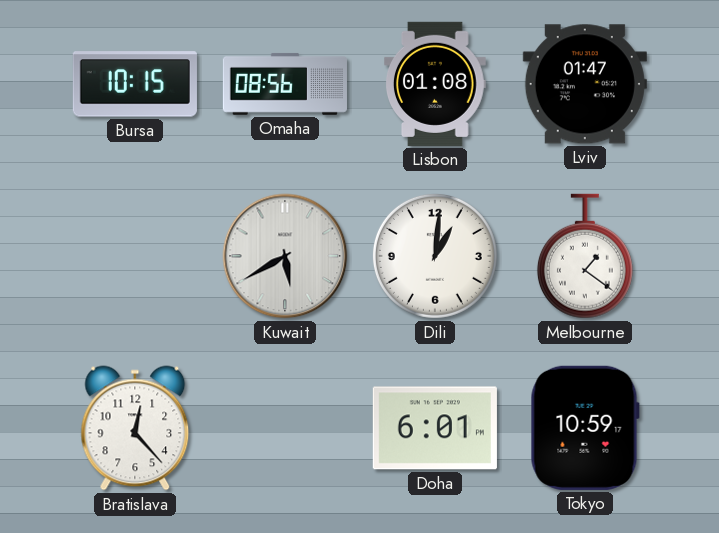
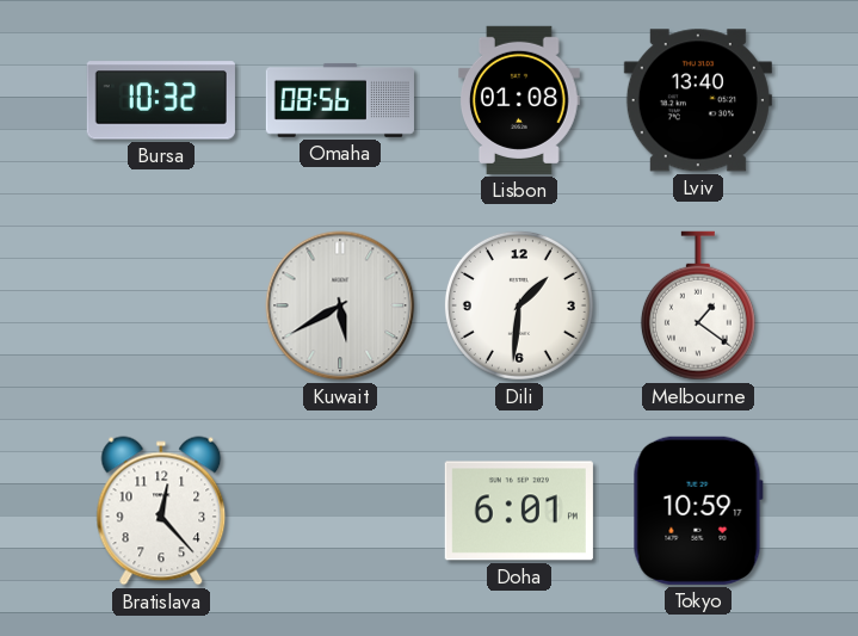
Bursa: 10:15 -> 10:32 (161, 100)
Lviv: 01:47 -> 13:40 (698, 100)
Dili: 1:01 -> 1:31 (519, 305)
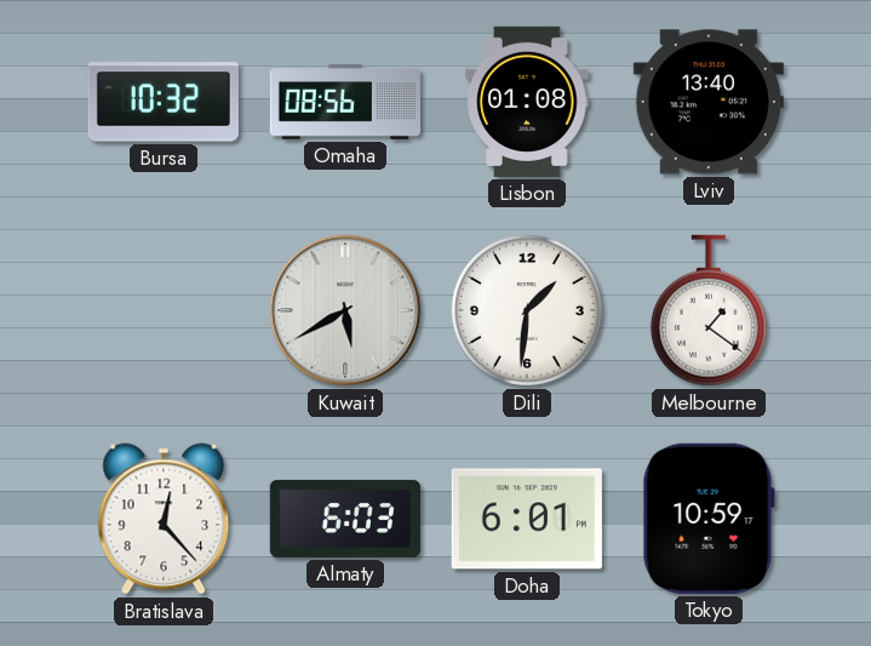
Almaty: none -> 6:03 (345, 519)
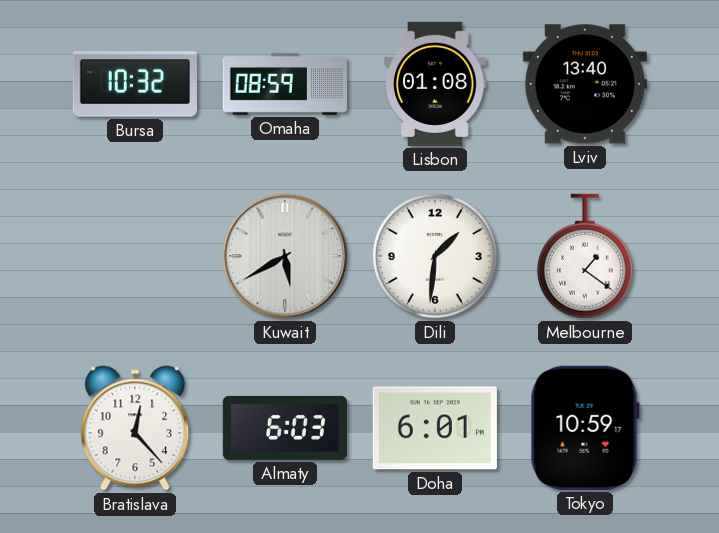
Omaha: 08:56 -> 08:59 (285, 84)
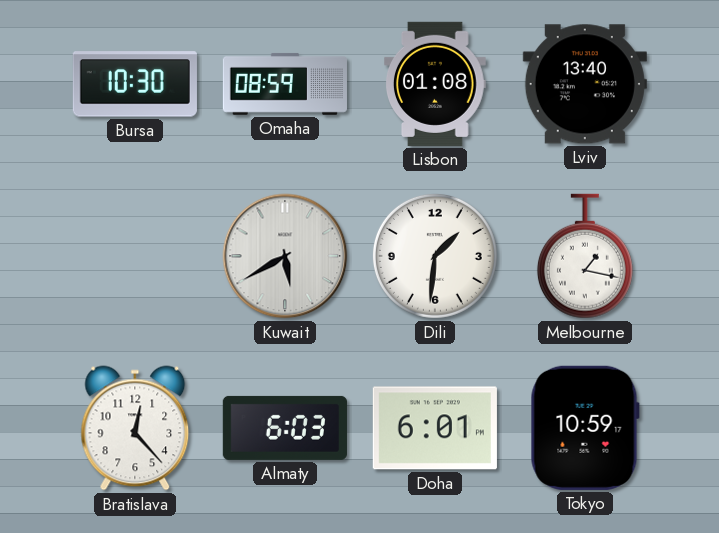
Bursa: 10:32 -> 10:30 (135, 84)
Melbourne: 1:21 -> 1:17 (585, 256)
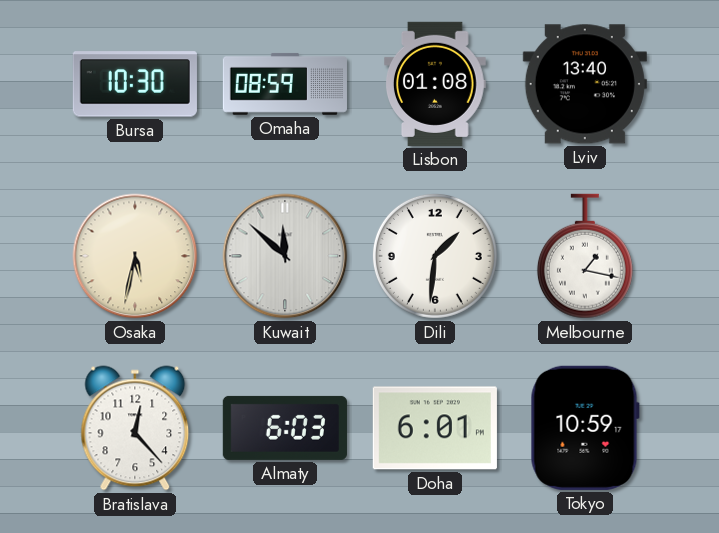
Osaka: none -> 5:32 (135, 256)
Kuwait: 5:40 -> 11:52 (285, 256)
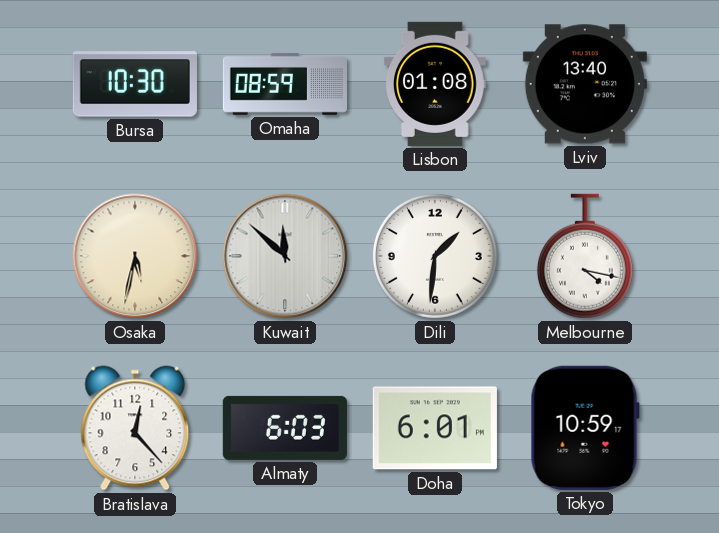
Melbourne: 1:17 -> 4:17 (585, 256)
